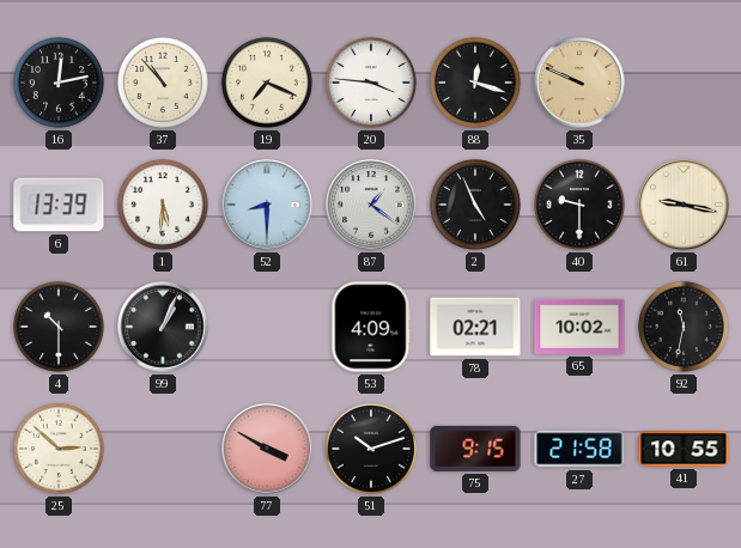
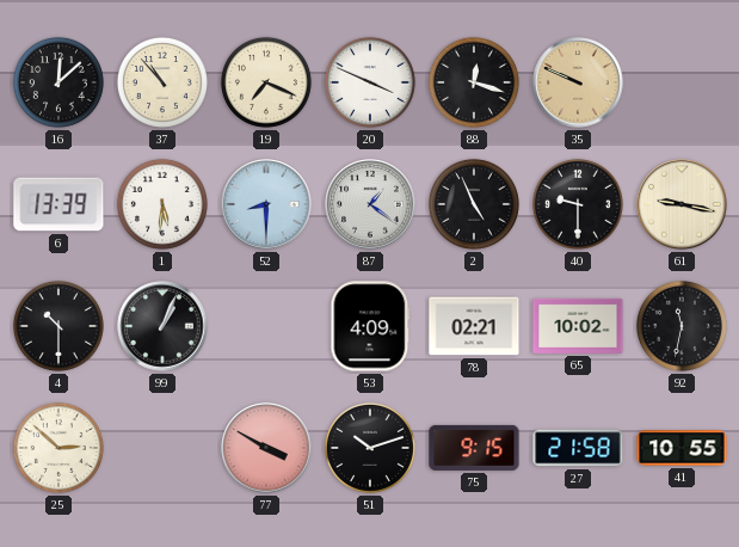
16: 12:13 -> 12:08 (58, 82)
20: 3:46 -> 3:49 (370, 82)
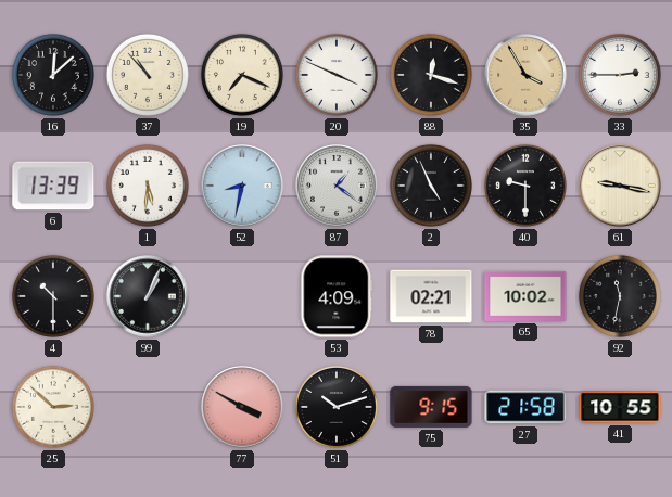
35: 9:49 -> 3:55 (525, 75)
33: none -> 2:45 (620, 75)
52: 8:30 -> 8:32 (242, 186)
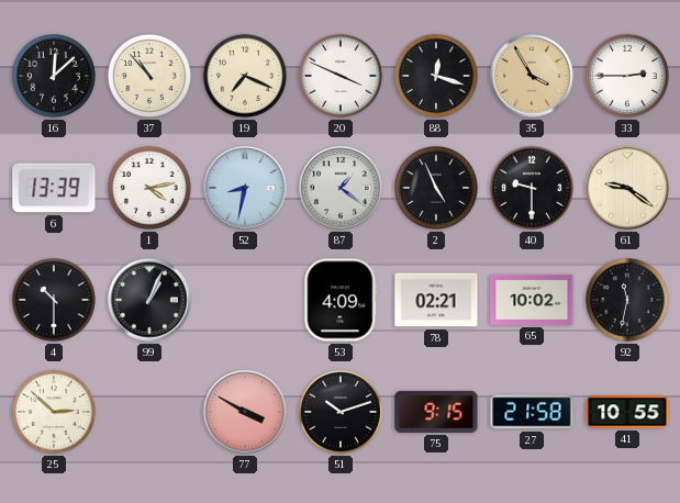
1: 5:31 -> 4:13 (149, 188)
61: 9:17 -> 9:21 (627, 188)
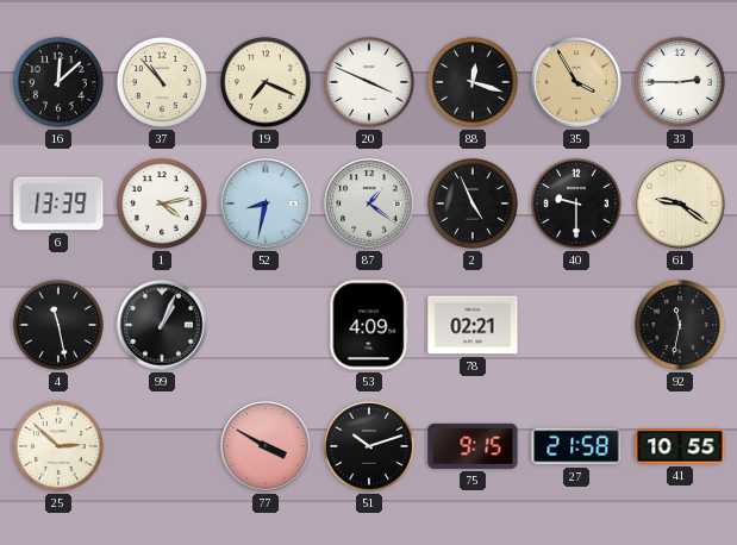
4: 10:30 -> 11:28 (58, 325)
65: 10:02 -> none (532, 300)
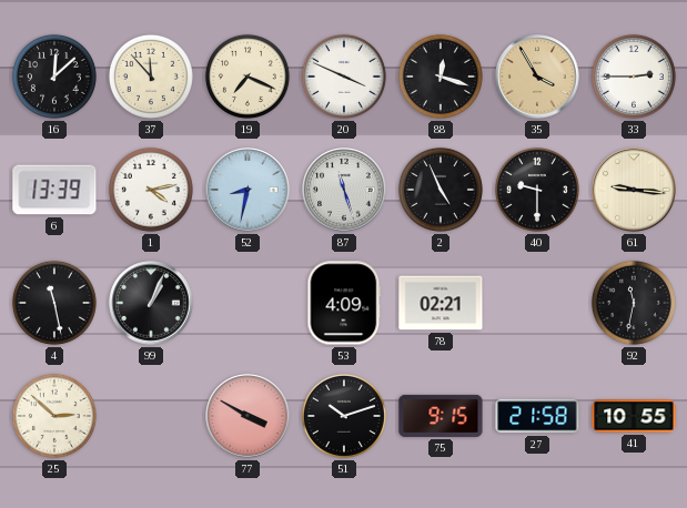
37: 10:53 -> 11:53 (151, 77)
87: 1:21 -> 11:27 (344, 190)
61: 9:21 -> 9:16 (634, 190)
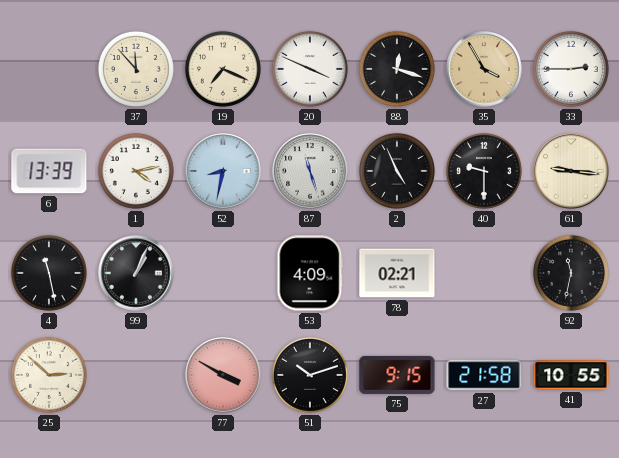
16: 12:08 -> none (54, 77)
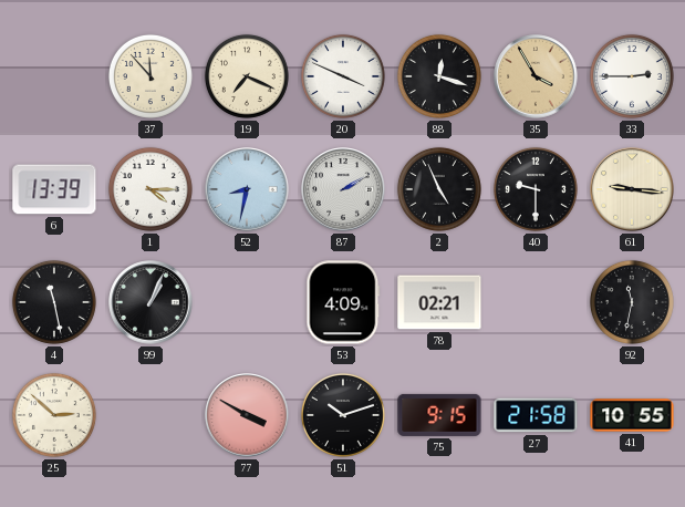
1: 4:13 -> 4:15 (151, 189)
87: 11:27 -> 2:10 (343, 189)
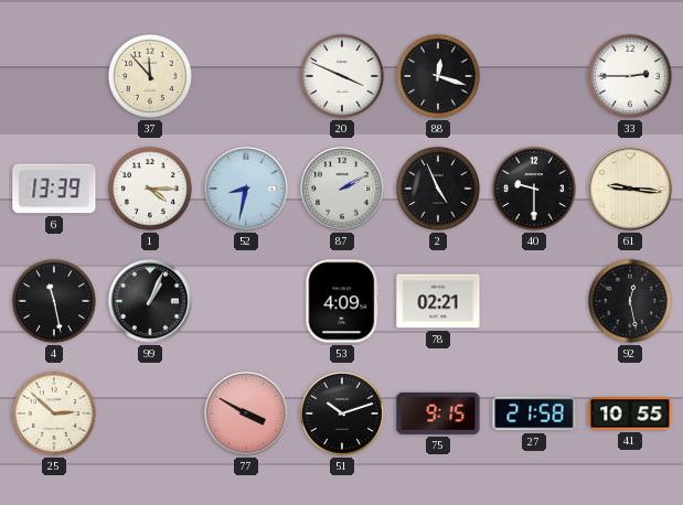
19: 7:19 -> none (247, 76)
35: 3:55 -> none (536, 76)
92: 11:32 -> 12:28 (630, 301)
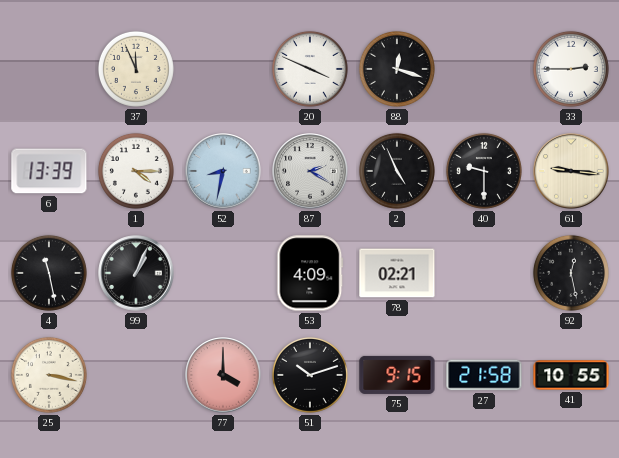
37: 11:53 -> 11:56 (136, 69)
87: 2:10 -> 2:20 (310, 171)
25: 2:52 -> 3:17 (49, 375)
77: 3:50 -> 4:00 (223, 375)
